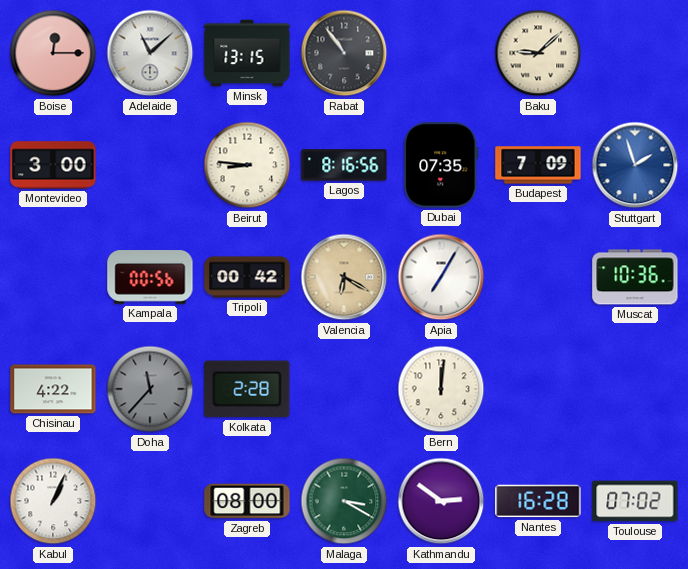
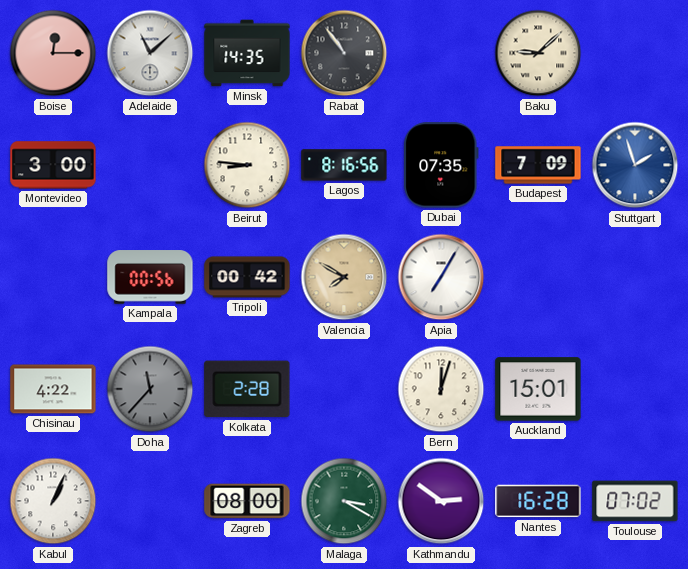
Minsk: 13:15 -> 14:35 (247, 53)
Valencia: 6:20 -> 7:50 (344, 277)
Muscat: 10:36 -> none (635, 277)
Bern: 12:01 -> 12:03 (441, 389)
Auckland: none -> 15:01 (538, 389)
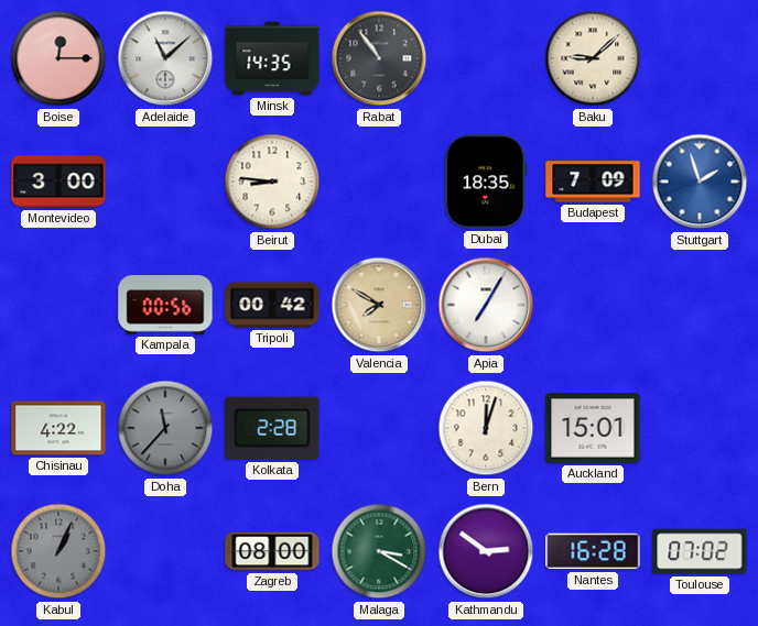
Lagos: 8:16 -> none (344, 165)
Dubai: 07:35 -> 18:35 (487, 182)
Kabul dial: white -> grey (58, 551)
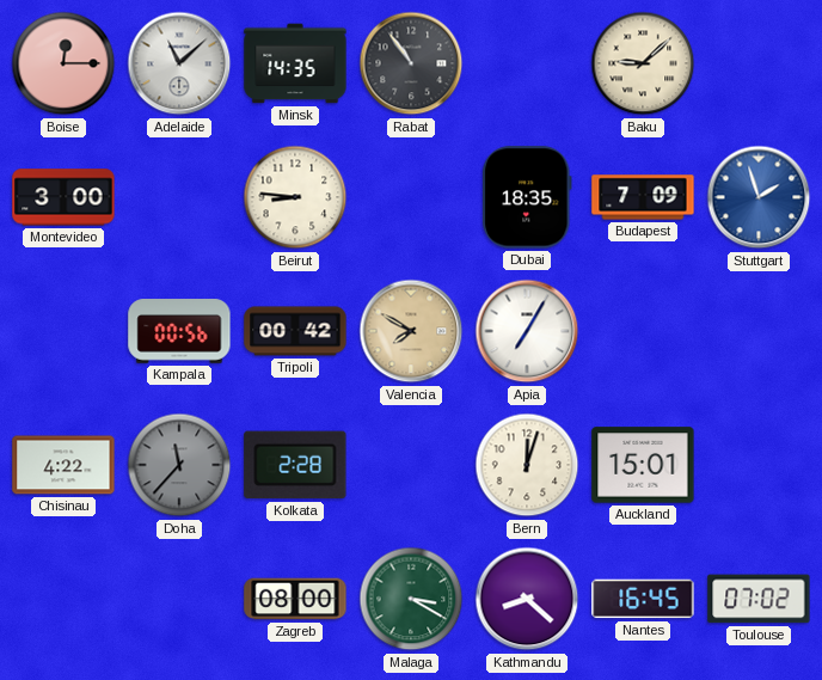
Kabul: 1:04 -> none (58, 551)
Kathmandu: 2:51 -> 8:22 (527, 599)
Nantes: 16:28 -> 16:45 (643, 599)
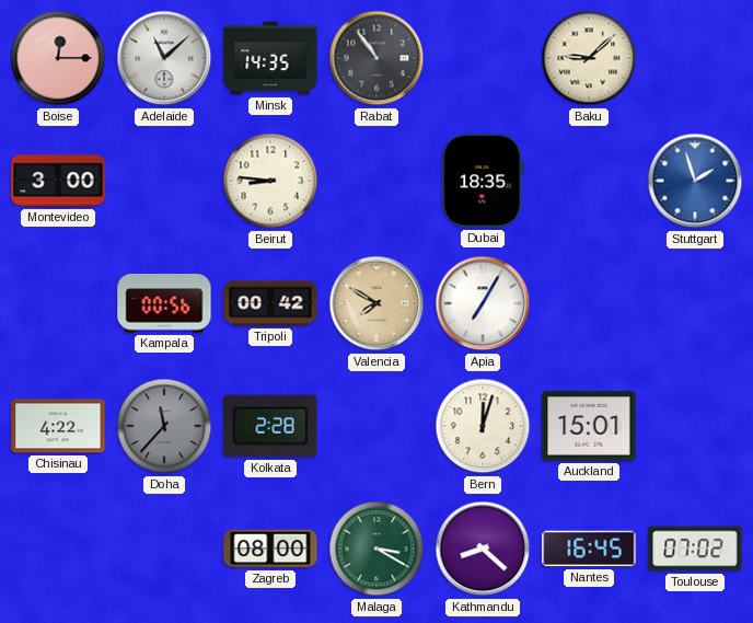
Budapest: 7:09 -> none (643, 197)
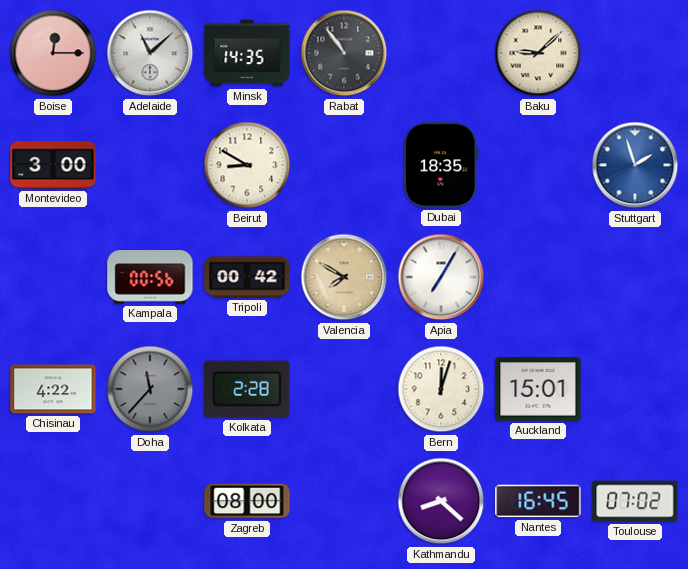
Beirut: 8:46 -> 8:50 (247, 165)
Malaga: 3:20 -> none (376, 549)
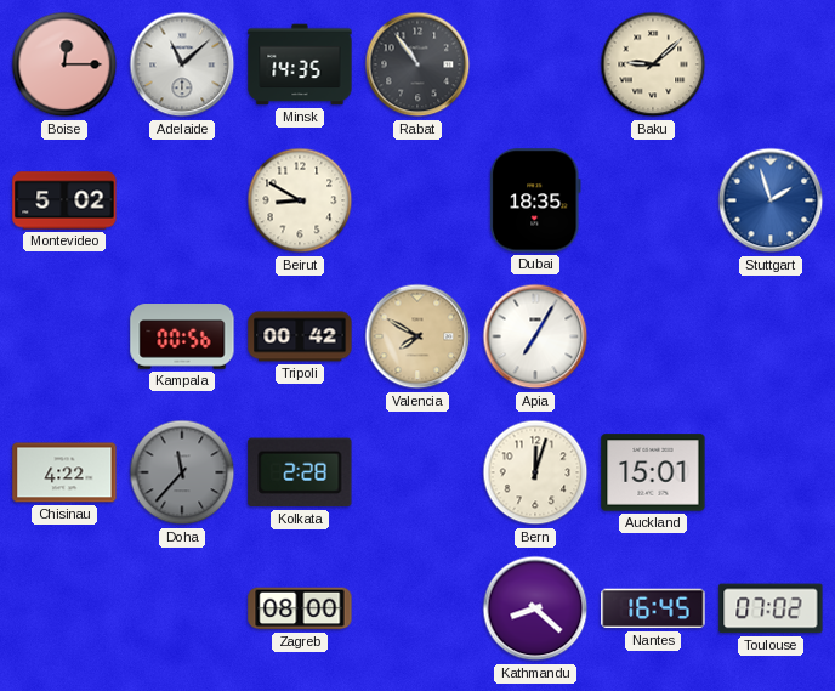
Montevideo: 3:00 -> 5:02 (64, 200)
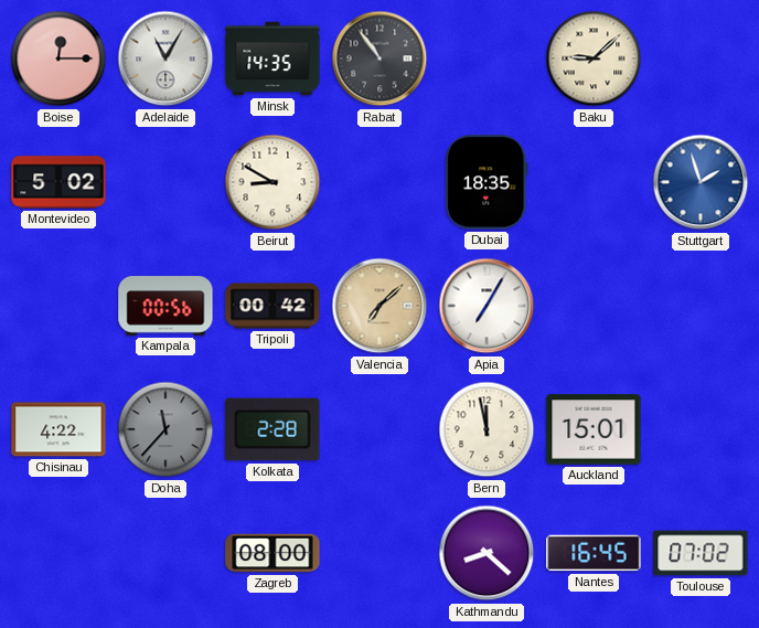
Adelaide: 11:08 -> 11:05 (165, 58)
Valencia: 7:50 -> 7:08 (379, 306)
Bern: 12:03 -> 11:58 (487, 429)
